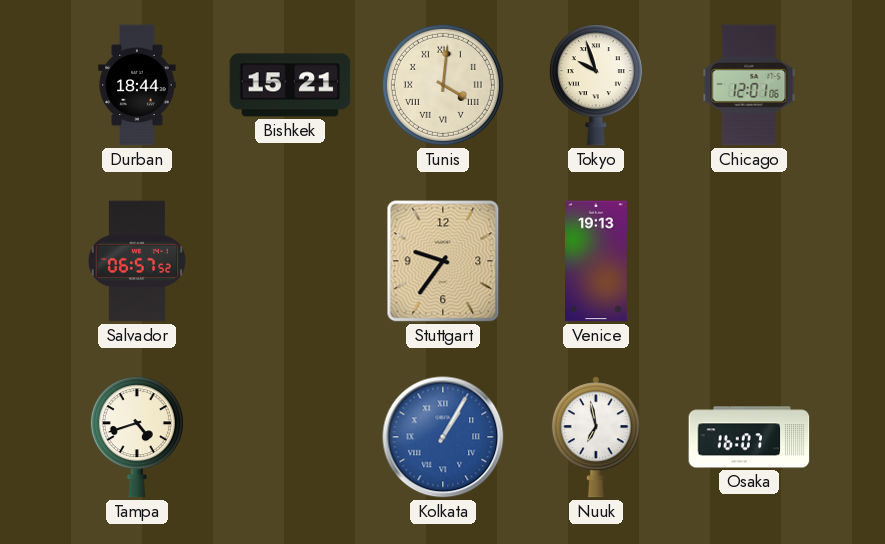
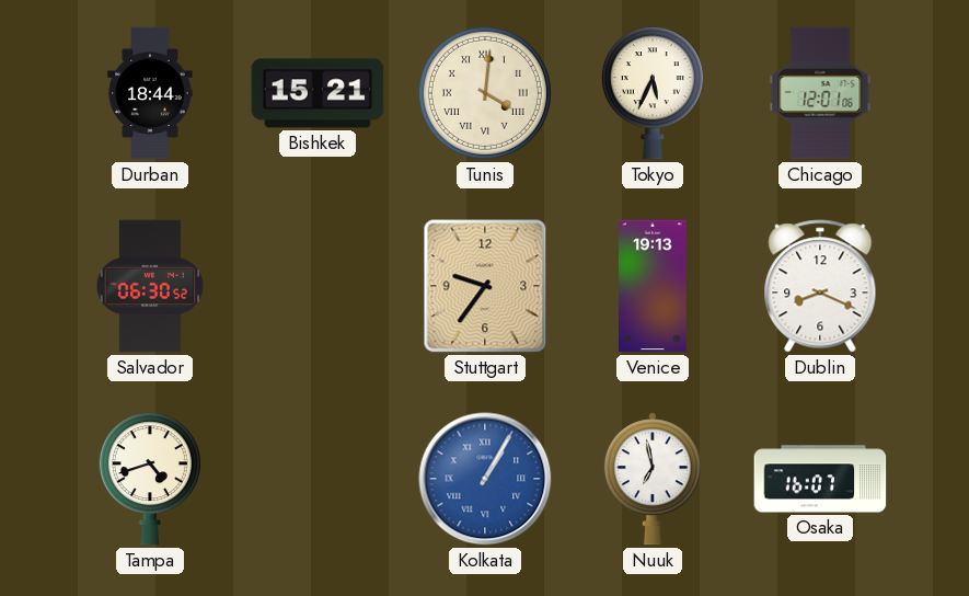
Tokyo: 9:57 -> 5:34 (653, 93)
Salvador: 06:57 -> 06:30 (150, 286)
Dublin: none -> 8:19 (820, 286)
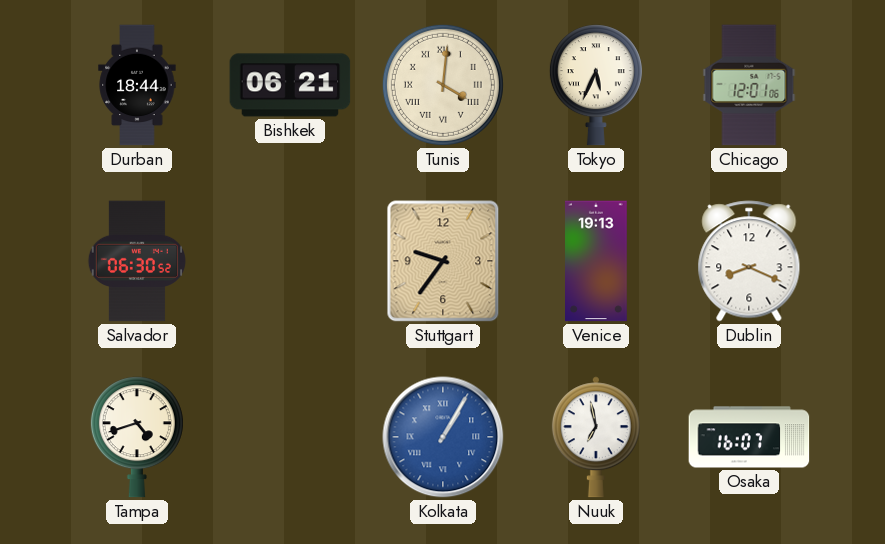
Bishkek: 15:21 -> 06:21 (290, 85)
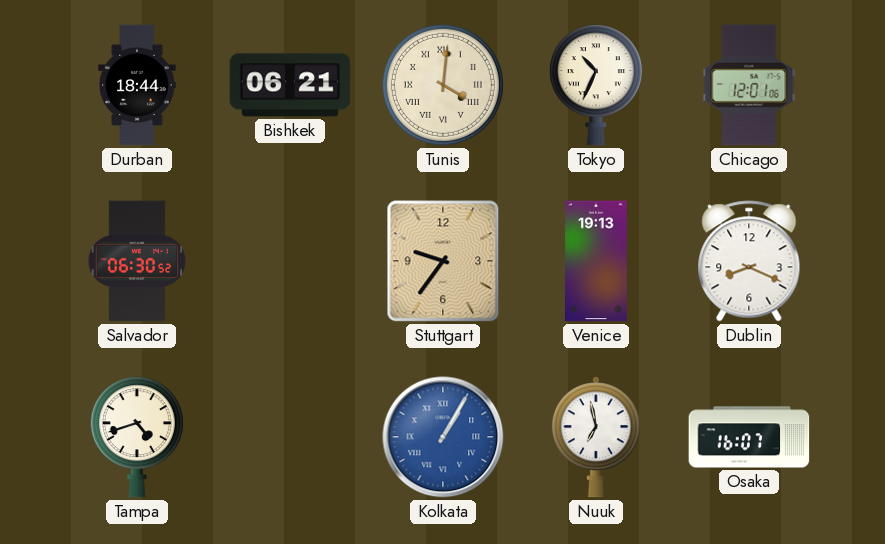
Tokyo: 5:34 -> 10:34 (596, 85)
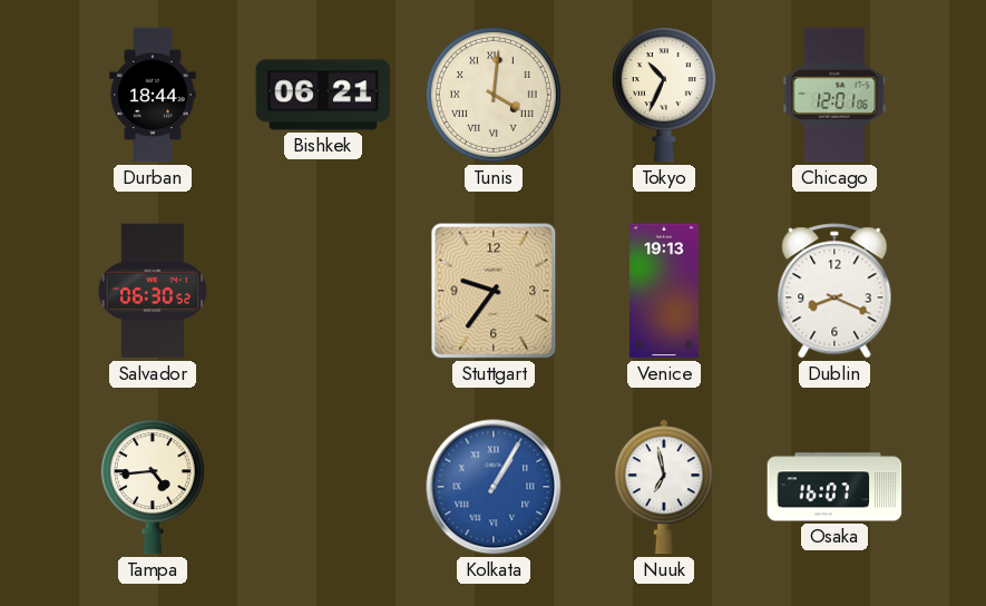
Tampa: 4:42 -> 4:44 (153, 487)
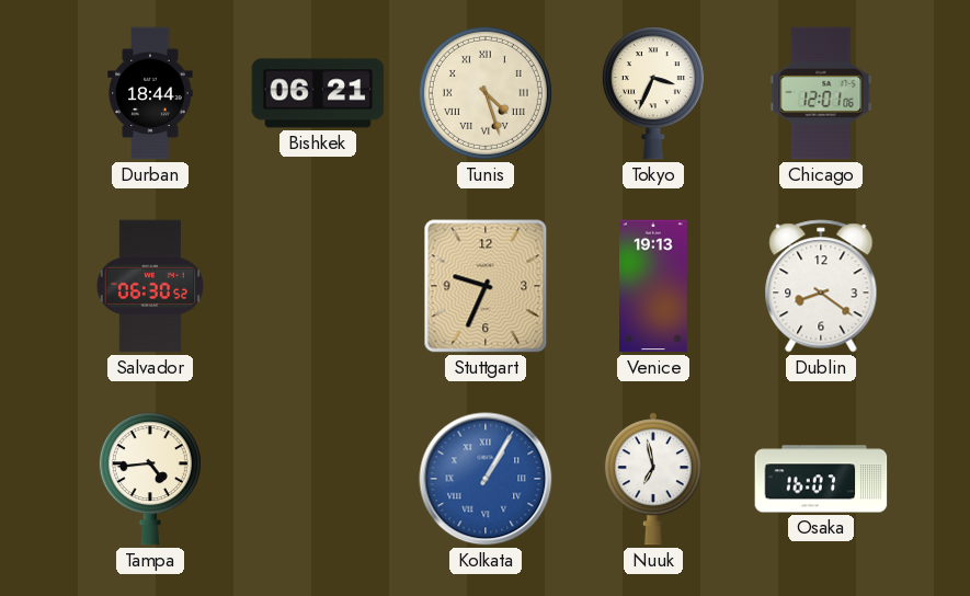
Tunis: 4:01 -> 4:27 (486, 93)
Tokyo: 10:34 -> 3:34 (653, 93)
Stuttgart: 9:36 -> 9:34 (486, 286)
Dublin: 8:19 -> 8:21 (821, 286)
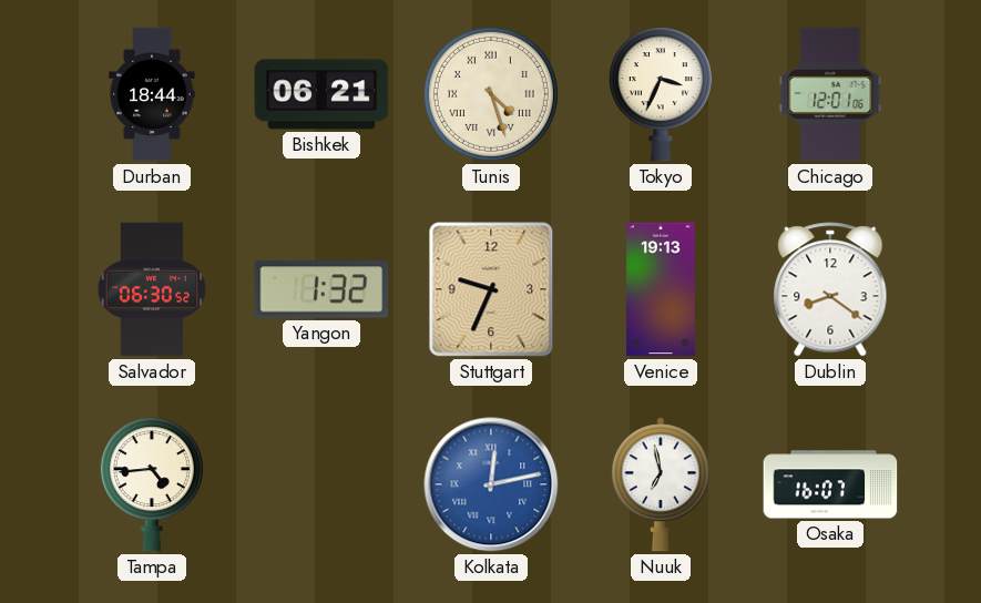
Yangon: none -> 1:32 (321, 289)
Kolkata: 1:05 -> 12:13 (491, 484)
